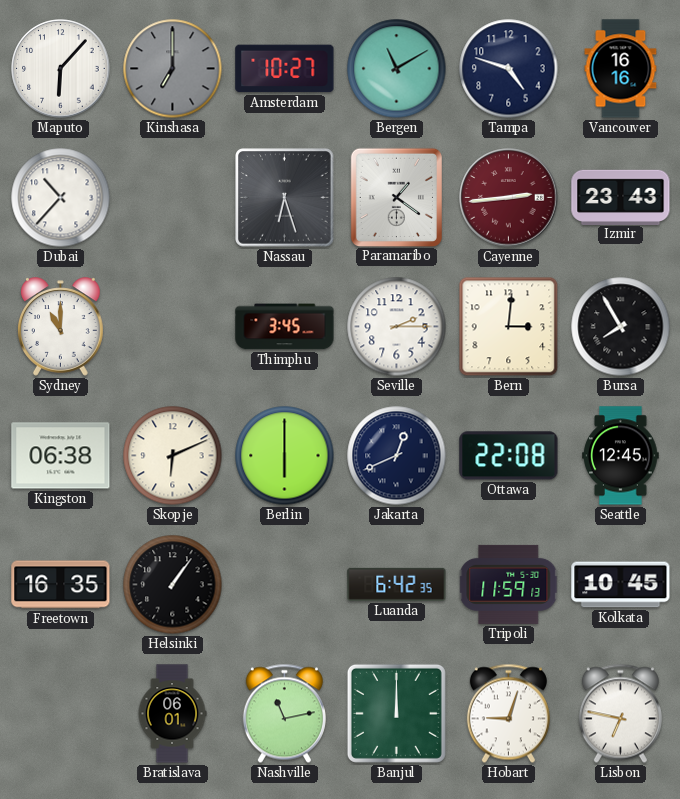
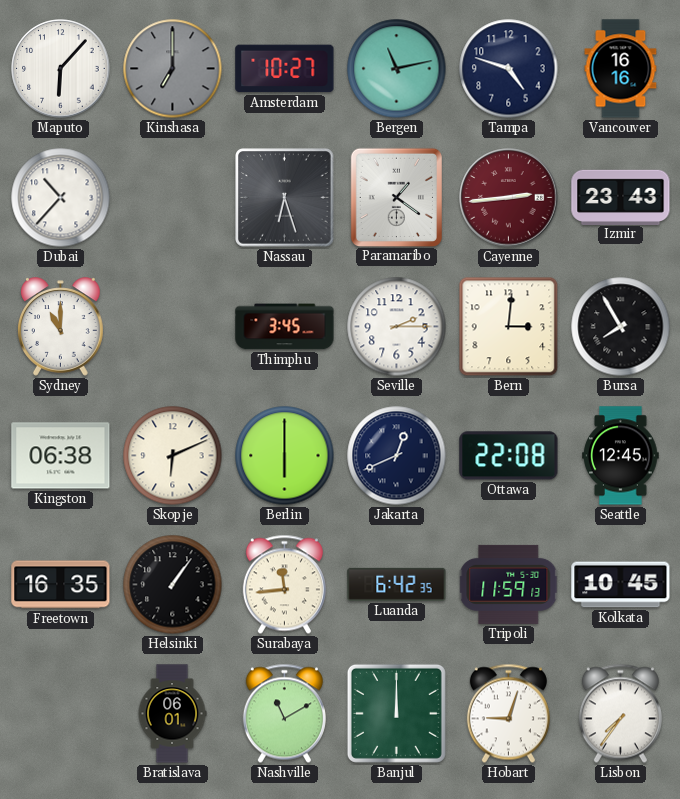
Bergen: 11:10 -> 11:13 (397, 69)
Surabaya: none -> 11:44 (284, 585)
Nashville: 11:13 -> 11:10 (284, 714)
Lisbon: 6:47 -> 7:36 (620, 714)
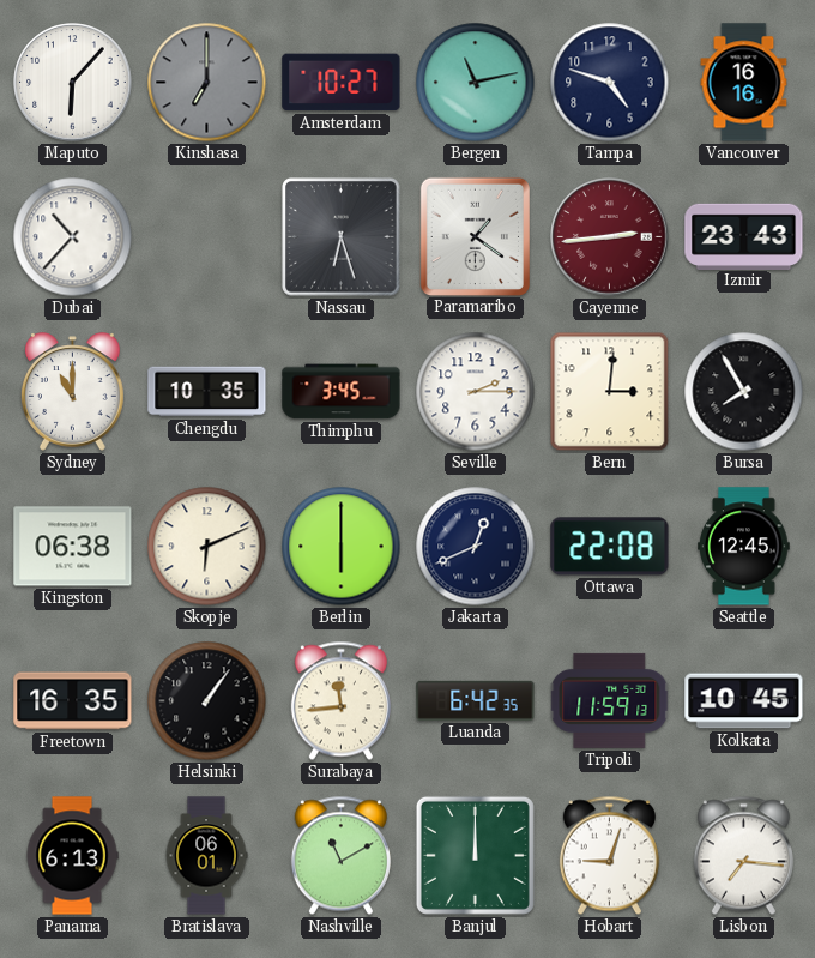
Chengdu: none -> 10:35 (207, 392)
Panama: none -> 6:13 (72, 856)
Lisbon: 7:36 -> 7:16 (743, 856)
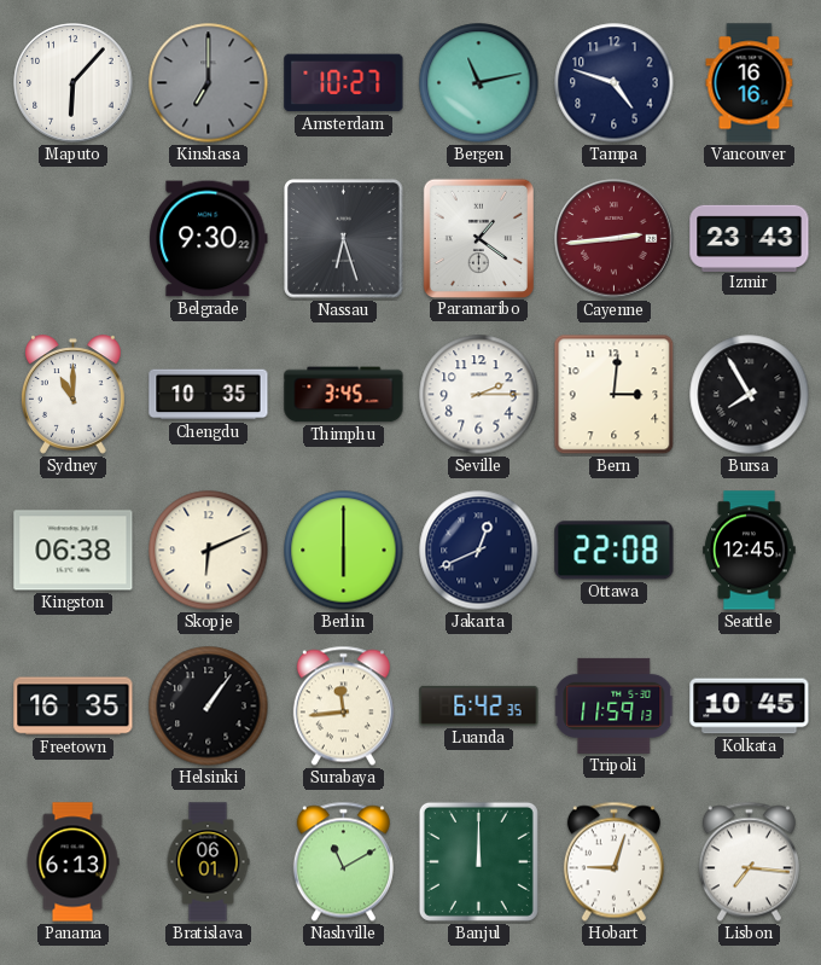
Dubai: 10:37 -> none (73, 237)
Belgrade: none -> 9:30 (209, 239)
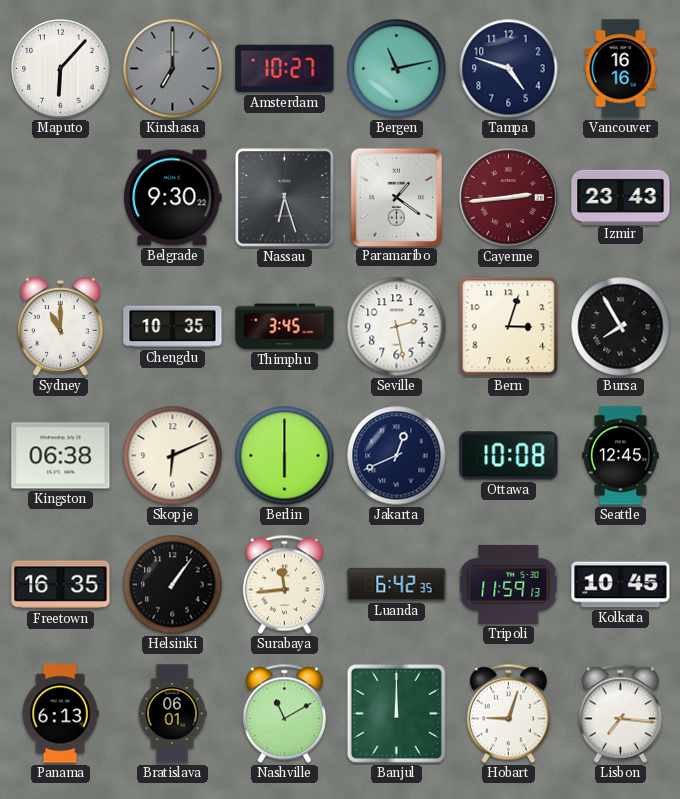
Seville: 2:15 -> 2:28 (397, 327)
Bern: 3:01 -> 3:03 (509, 327)
Ottawa: 22:08 -> 10:08 (509, 456)
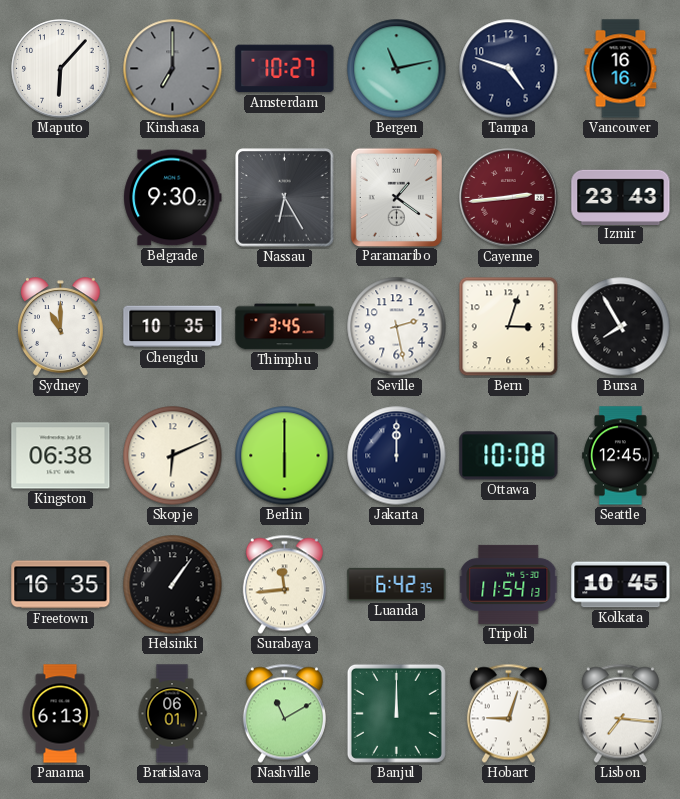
Nassau: 6:27 -> 6:25 (285, 198)
Jakarta: 12:41 -> 12:00 (397, 456)
Tripoli: 11:59 -> 11:54 (509, 584)
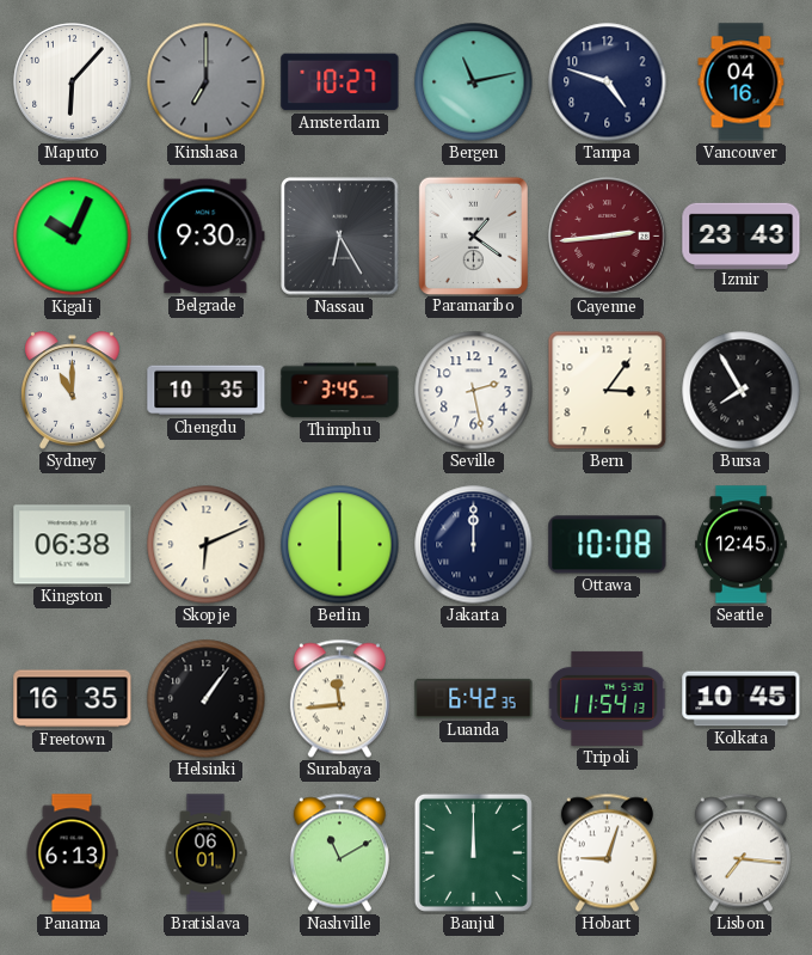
Vancouver: 16:16 -> 04:16 (742, 82)
Kigali: none -> 10:04 (73, 237)
Bern: 3:03 -> 3:06 (608, 391)
